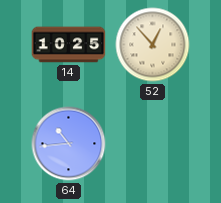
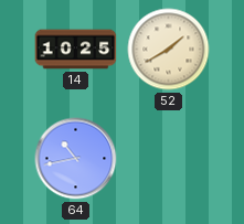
52: 12:53 -> 1:40 (169, 50)
64: 10:44 -> 10:43 (76, 159)
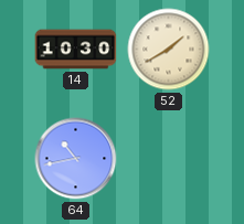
14: 10:25 -> 10:30 (76, 50)
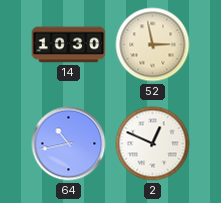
52: 1:40 -> 2:58 (153, 45)
2: none -> 12:49 (153, 144)
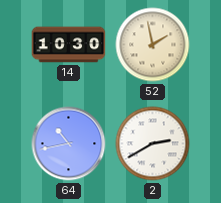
52: 2:58 -> 1:58 (153, 45)
2: 12:49 -> 2:40 (153, 144)
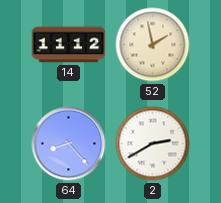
14: 10:30 -> 11:12 (69, 45)
64: 10:43 -> 8:23 (69, 144)
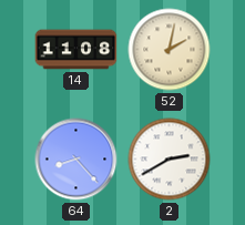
14: 11:12 -> 11:08 (76, 50)
52: 1:58 -> 2:02 (170, 50)
